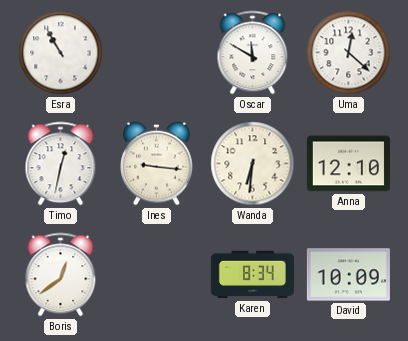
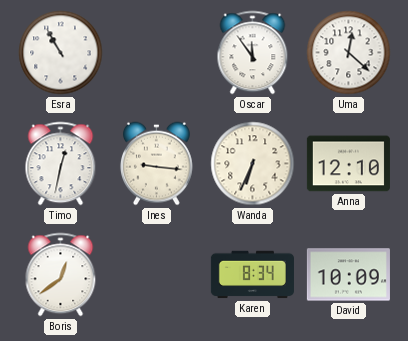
Oscar: 11:50 -> 11:54 (253, 53)
Wanda: 6:31 -> 6:34 (253, 164)
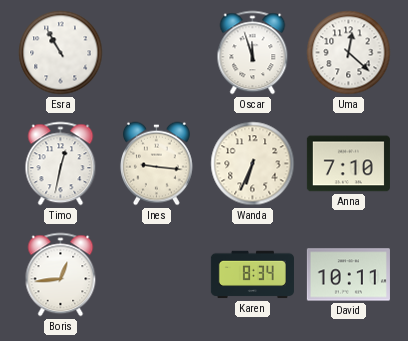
Oscar: 11:54 -> 11:57 (253, 53)
Anna: 12:10 -> 7:10 (348, 164)
Boris: 12:39 -> 12:44 (61, 275)
David: 10:09 -> 10:11 (348, 275)
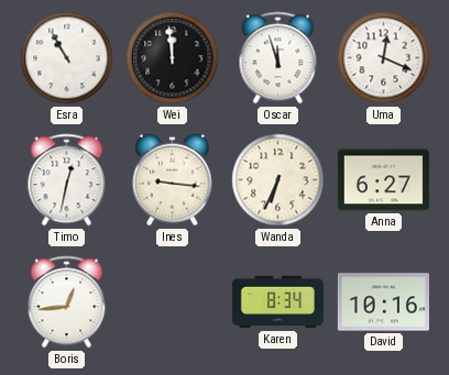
Wei: none -> 11:59 (173, 58)
Uma: 12:22 -> 12:19 (384, 58)
Anna: 7:10 -> 6:27 (383, 180)
David: 10:11 -> 10:16 (383, 302)
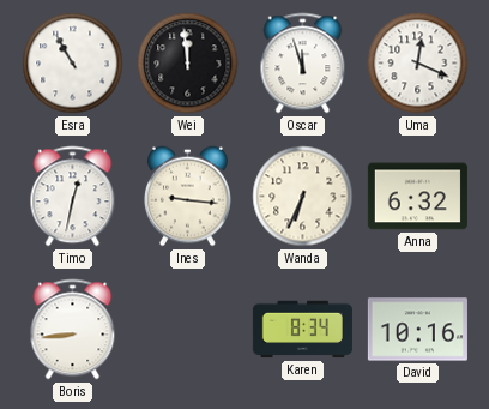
Anna: 6:27 -> 6:32 (417, 197)
Boris: 12:44 -> 8:44 (73, 330)
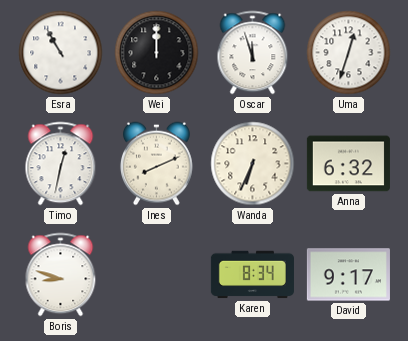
Wei: 11:59 -> 12:00 (157, 53)
Uma: 12:19 -> 12:33 (349, 53)
Ines: 9:16 -> 8:11 (156, 164)
Boris: 8:44 -> 8:48 (61, 275)
David: 10:16 -> 9:17 (348, 275)
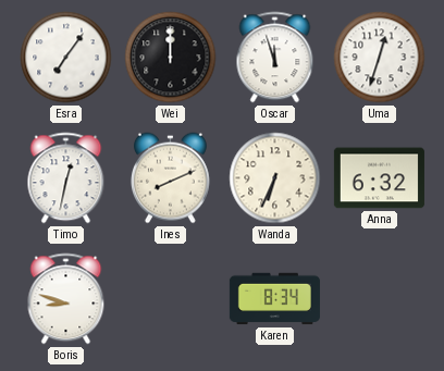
Esra: 10:55 -> 7:06 (66, 58)
David: 9:17 -> none (348, 275)
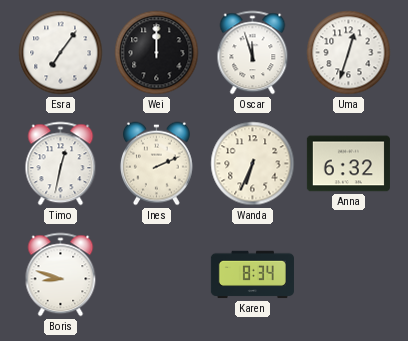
Ines: 8:11 -> 2:11 (156, 164)
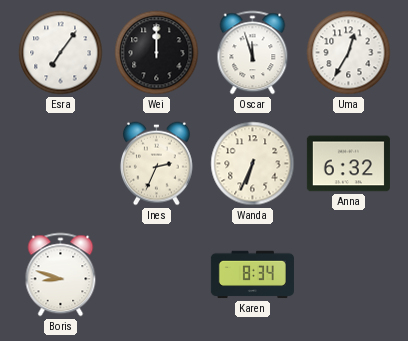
Uma: 12:33 -> 12:35 (349, 53)
Timo: 12:32 -> none (61, 164)
Ines: 2:11 -> 2:34 (156, 164)
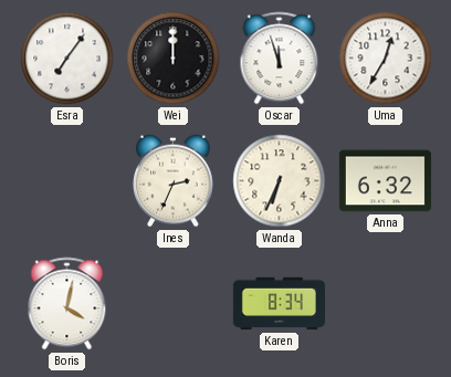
Boris: 8:48 -> 4:02 (67, 304)
